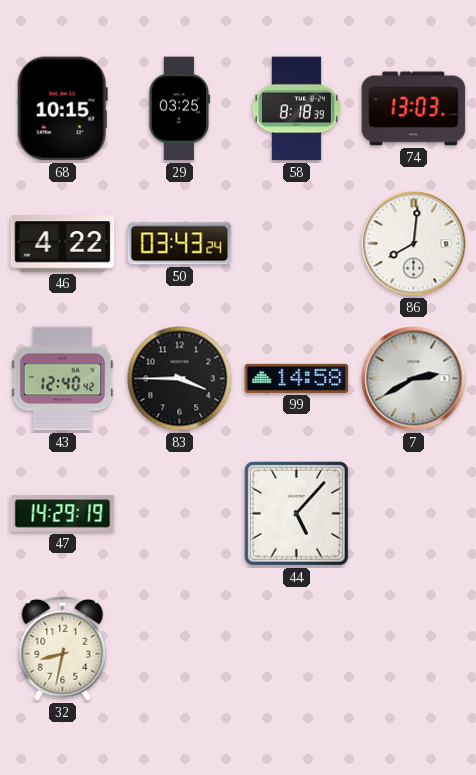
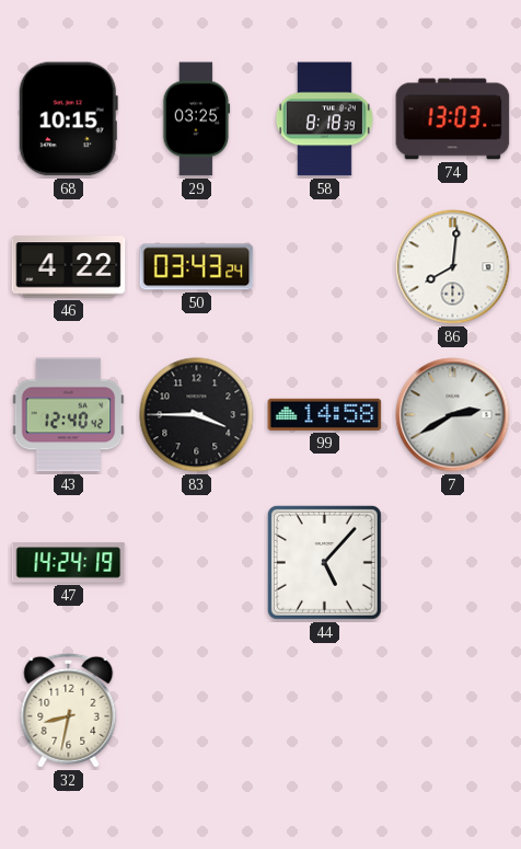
47: 14:29 -> 14:24 (69, 563)
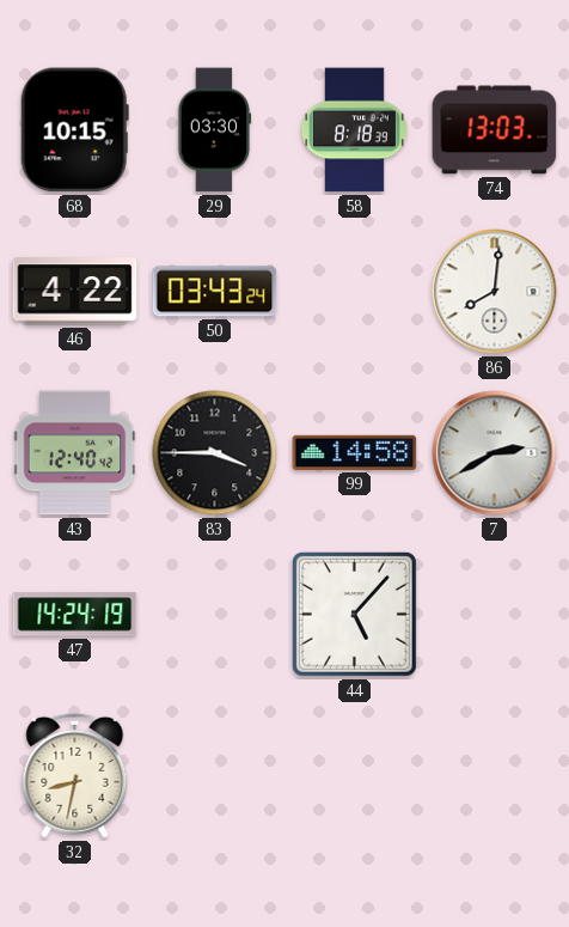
29: 03:25 -> 03:30 (215, 130)
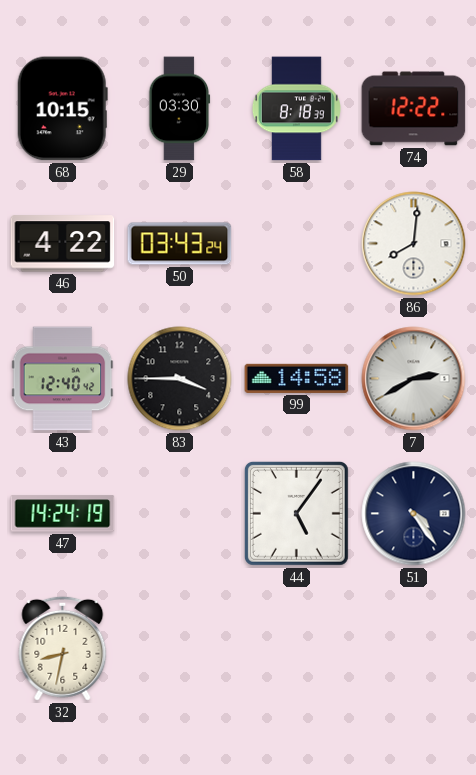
74: 13:03 -> 12:22 (414, 109)
44: 5:07 -> 5:06 (296, 513)
51: none -> 4:24 (414, 514)
